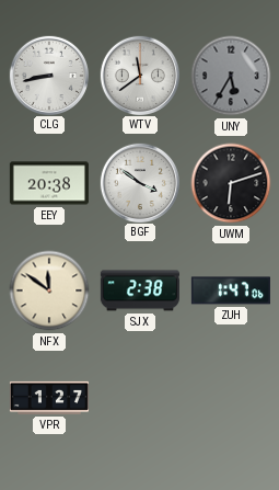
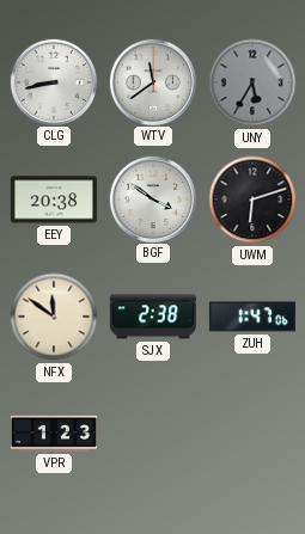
VPR: 1:27 -> 1:23 (54, 434)
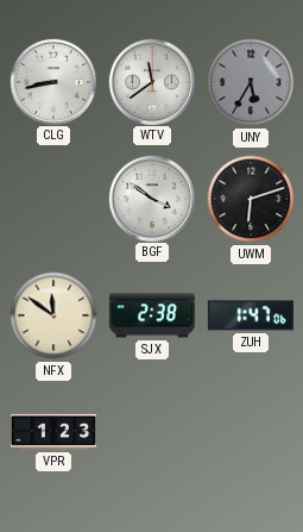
EEY: 20:38 -> none (54, 200)
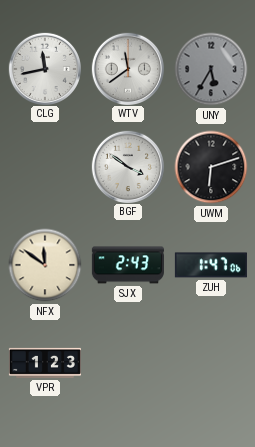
CLG: 8:43 -> 11:43 (44, 68)
SJX: 2:38 -> 2:43 (128, 265)
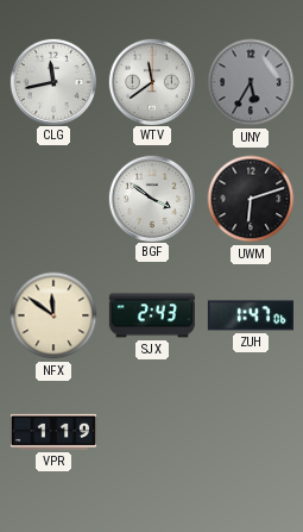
VPR: 1:23 -> 1:19 (53, 432)
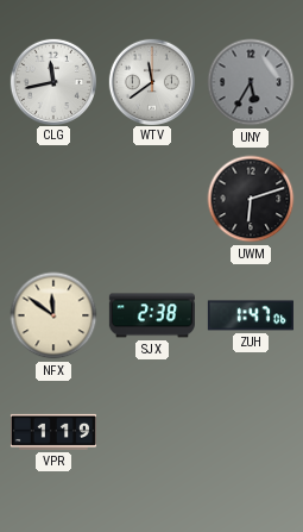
BGF: 3:51 -> none (151, 198)
SJX: 2:43 -> 2:38 (152, 315)
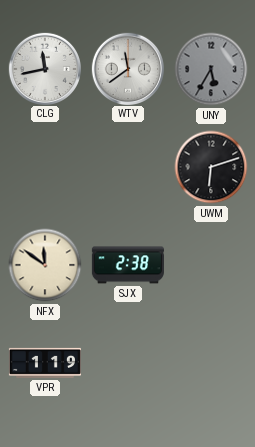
ZUH: 1:47 -> none (251, 315)
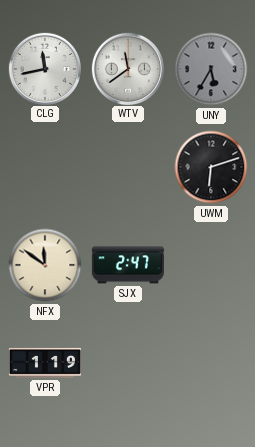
SJX: 2:38 -> 2:47 (128, 265)
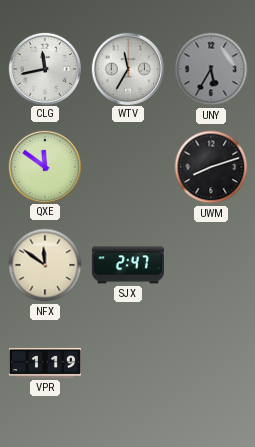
WTV: 11:39 -> 11:35 (127, 68)
QXE: none -> 11:51 (44, 166)
UWM: 6:12 -> 8:12 (211, 167)
